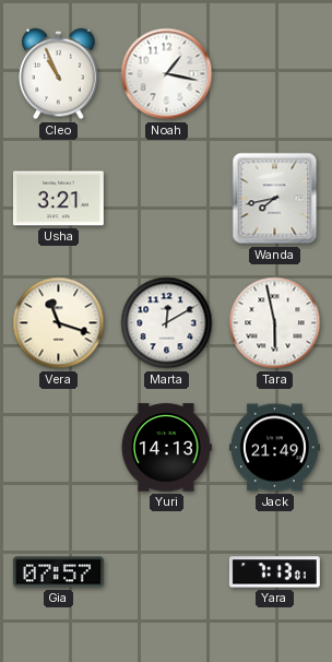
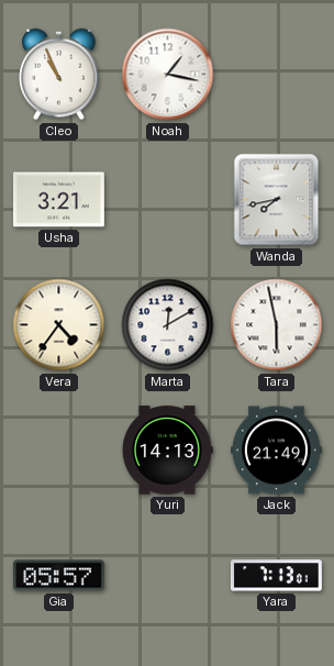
Vera: 11:18 -> 4:36 (59, 325)
Gia: 07:57 -> 05:57 (58, 576)
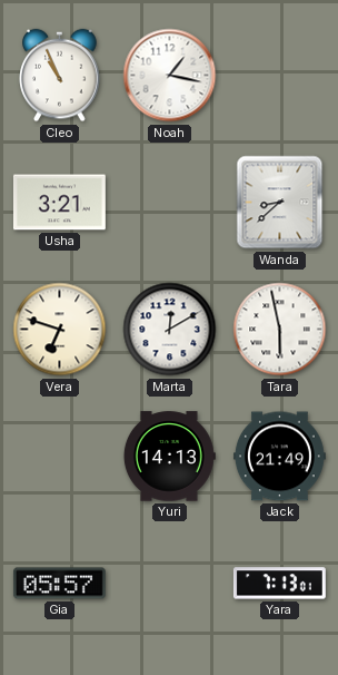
Wanda: 7:43 -> 8:38 (280, 203)
Vera: 4:36 -> 6:48 (60, 330)
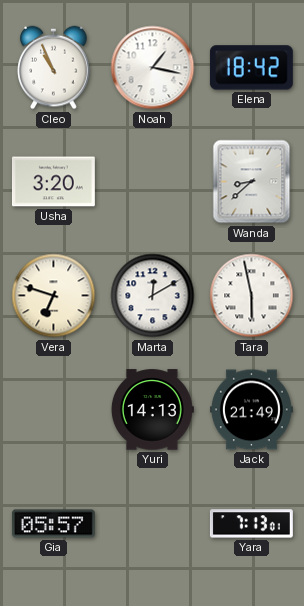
Elena: none -> 18:42 (251, 68)
Usha: 3:21 -> 3:20 (53, 182)
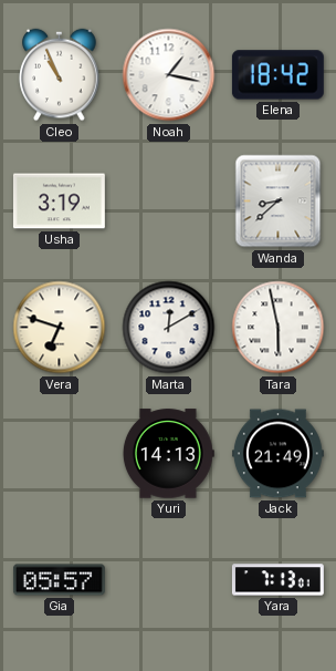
Usha: 3:20 -> 3:19 (59, 202)
